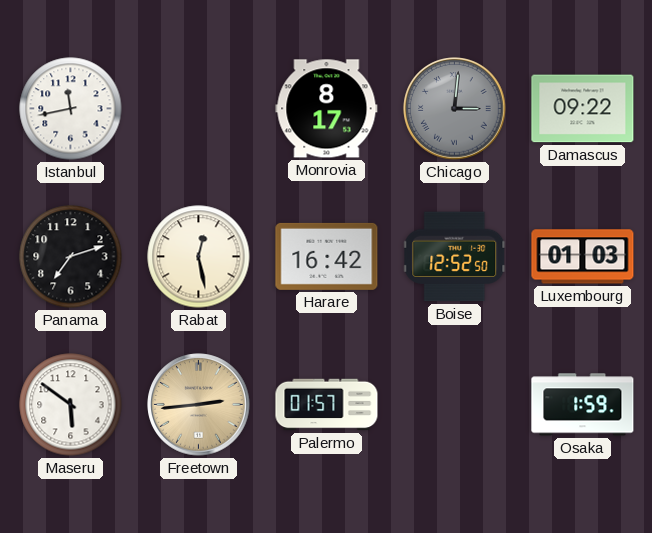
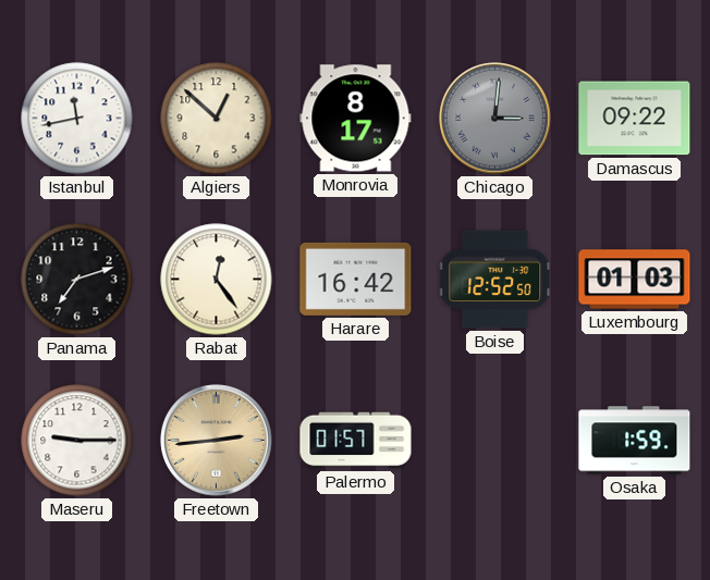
Algiers: none -> 12:52 (217, 119)
Rabat: 12:28 -> 12:24 (217, 280)
Maseru: 5:51 -> 9:15 (77, 441)
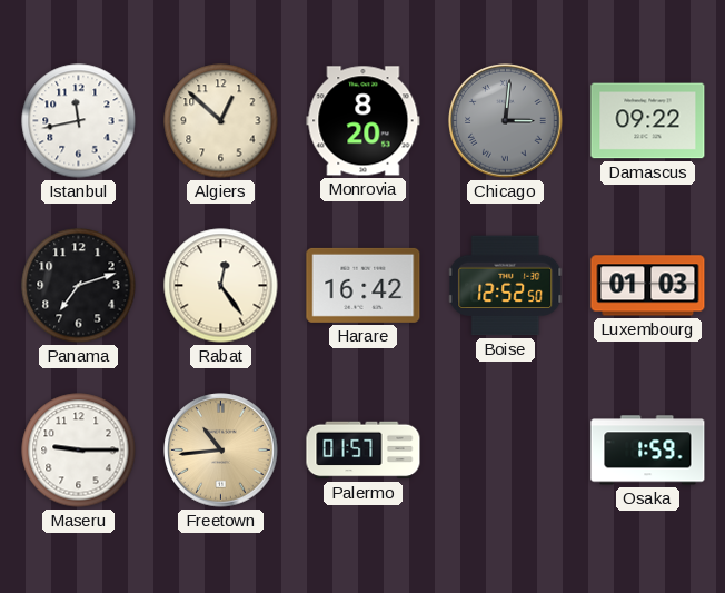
Monrovia: 8:17 -> 8:20 (364, 121)
Freetown: 2:44 -> 10:44 (221, 451)
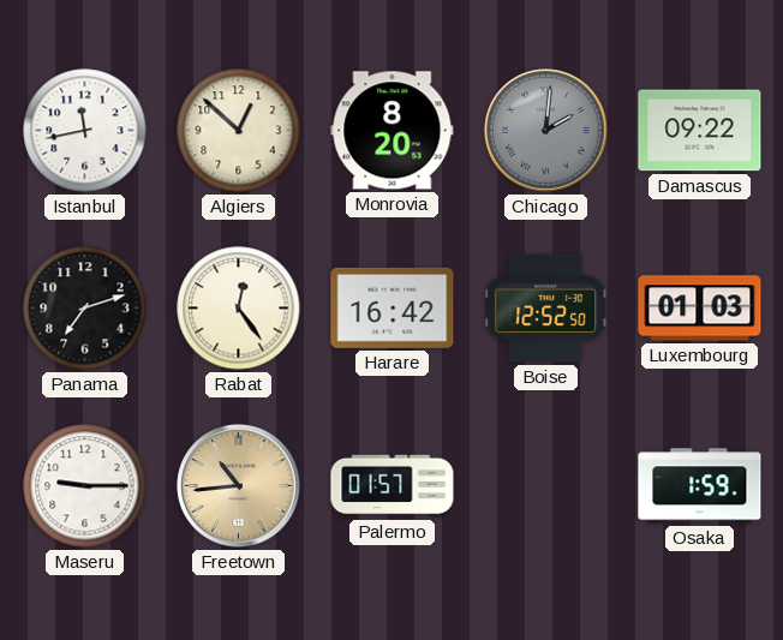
Chicago: 3:01 -> 2:01 (546, 131)
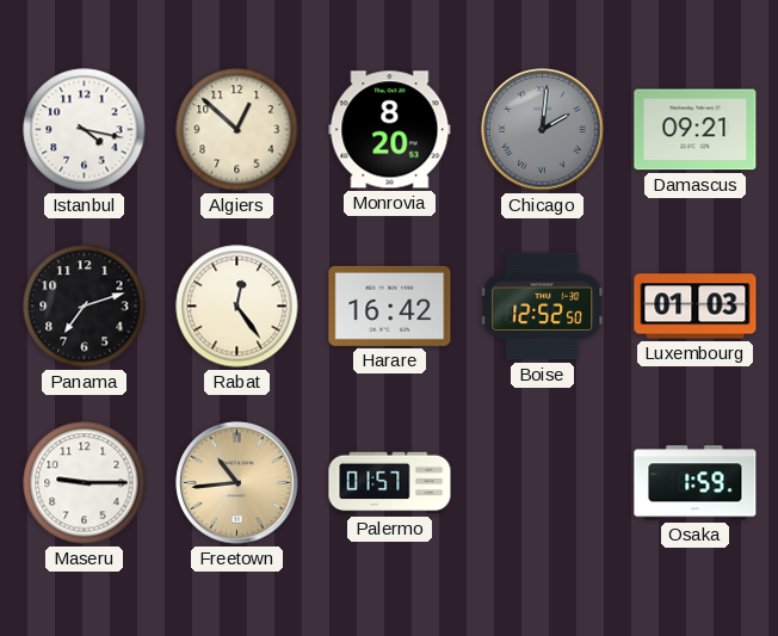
Istanbul: 11:43 -> 4:17 (85, 130)
Damascus: 09:22 -> 09:21 (696, 130)
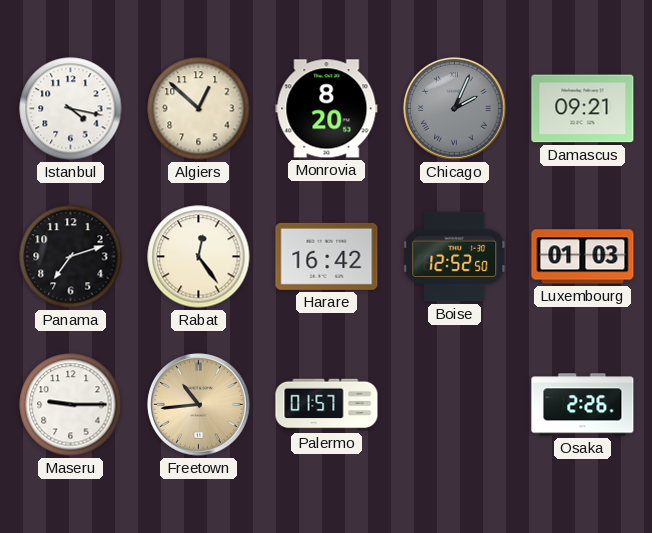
Chicago: 2:01 -> 2:04 (455, 109)
Osaka: 1:59 -> 2:26 (583, 405)
